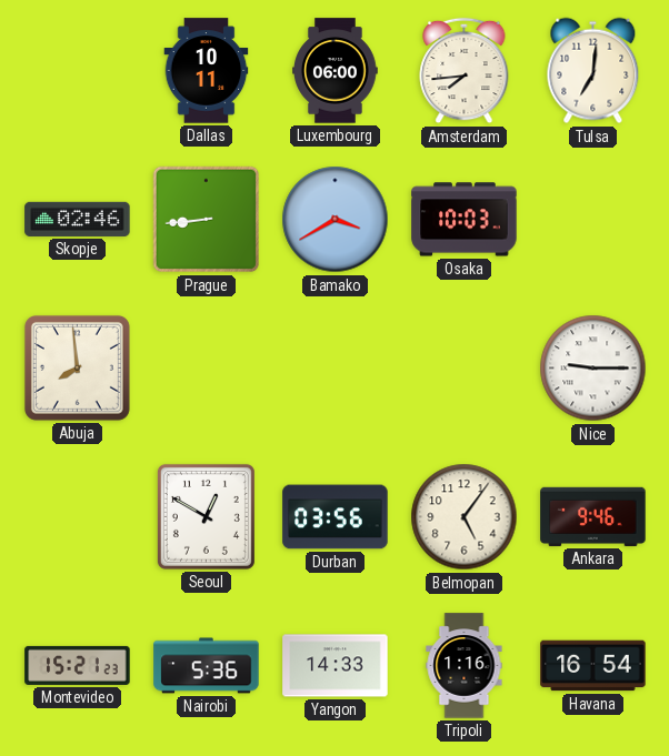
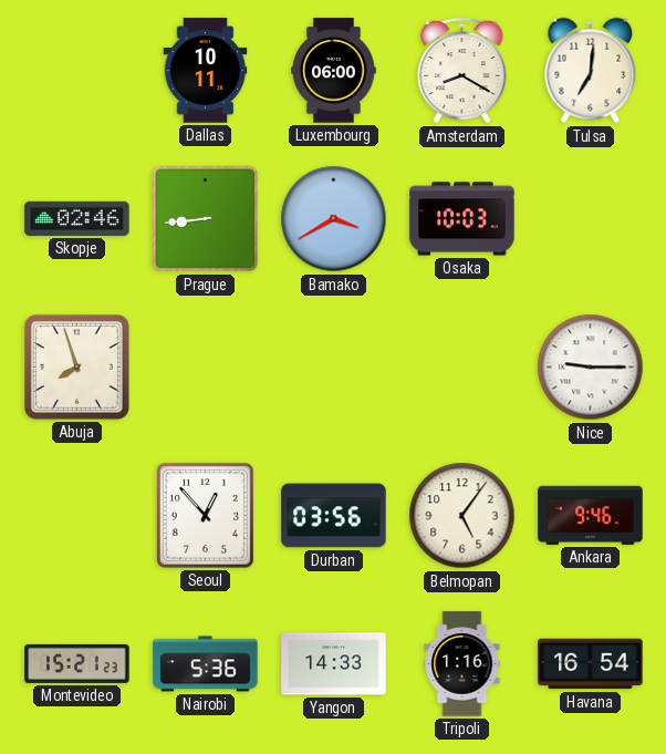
Amsterdam: 7:44 -> 8:20 (462, 71)
Abuja: 7:59 -> 7:57 (76, 366)
Seoul: 12:50 -> 12:53 (205, 515)
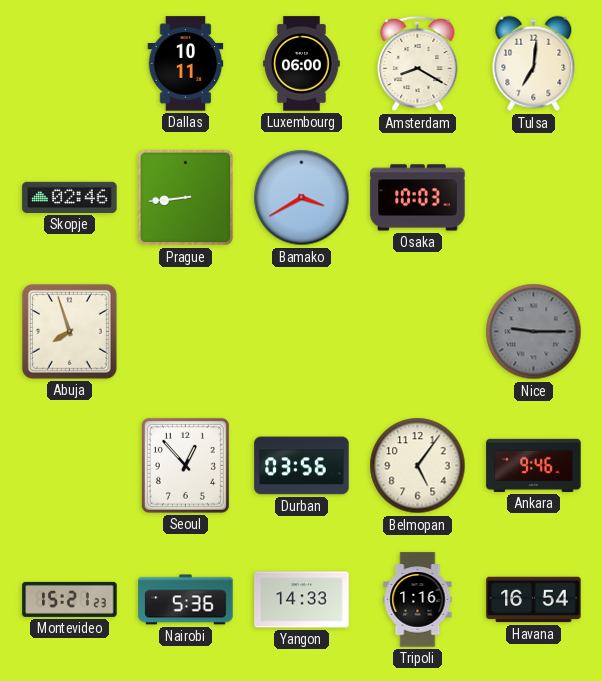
Nice dial: white -> grey (534, 332)
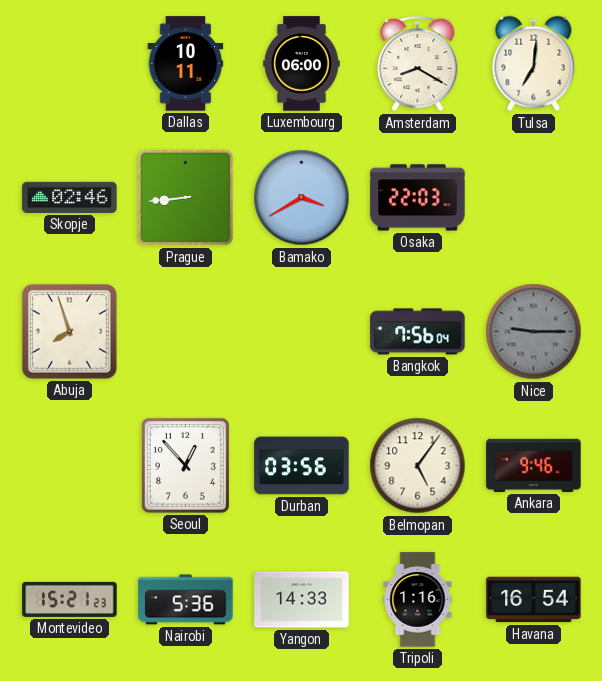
Osaka: 10:03 -> 22:03 (418, 198)
Bangkok: none -> 7:56 (418, 332)
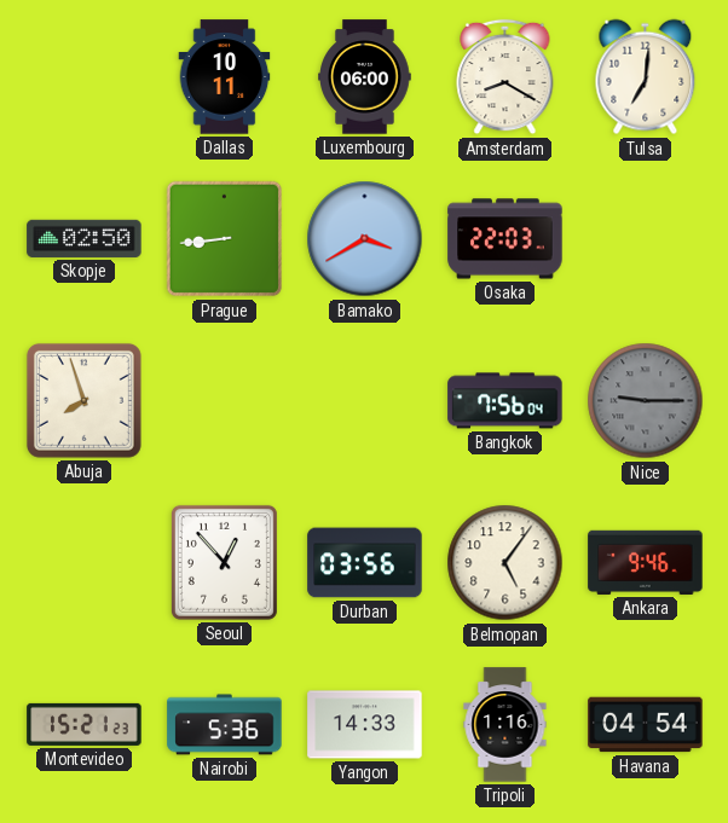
Skopje: 02:46 -> 02:50 (85, 238)
Havana: 16:54 -> 04:54 (646, 725)
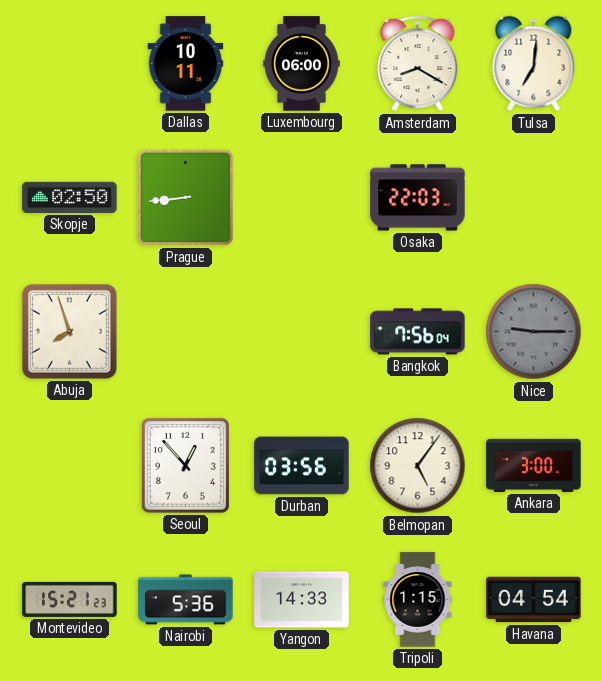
Bamako: 3:40 -> none (365, 239)
Ankara: 9:46 -> 3:00 (534, 465)
Tripoli: 1:16 -> 1:15 (418, 600)
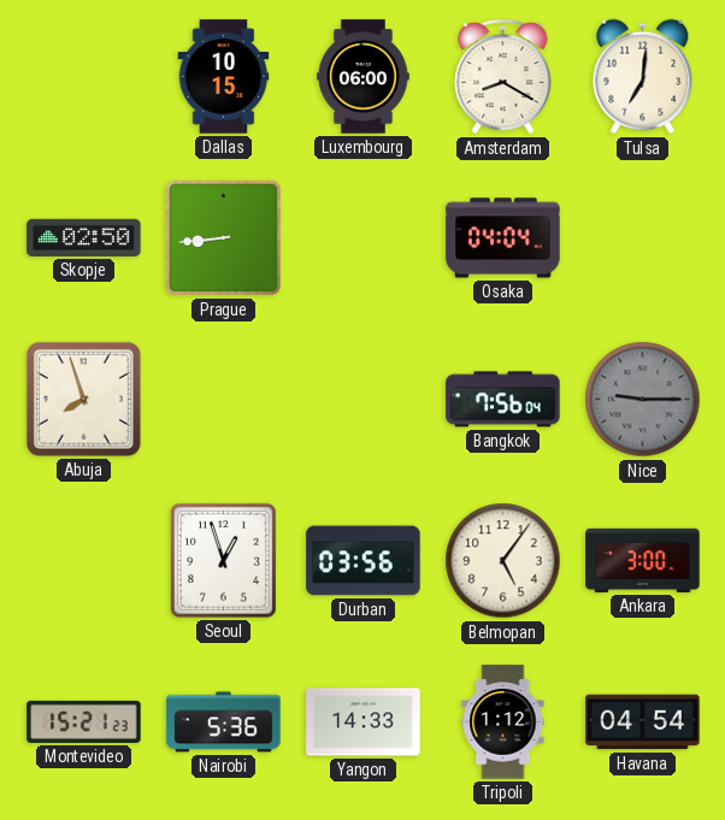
Dallas: 10:11 -> 10:15 (224, 77)
Osaka: 22:03 -> 04:04 (503, 238)
Seoul: 12:53 -> 12:57 (223, 560)
Tripoli: 1:15 -> 1:12 (503, 722)
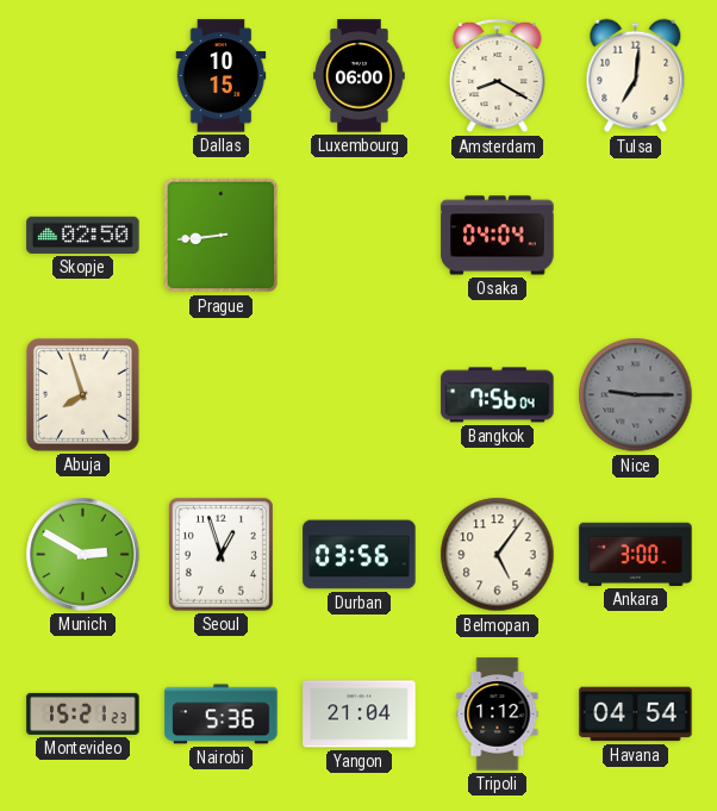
Munich: none -> 2:50 (83, 555)
Yangon: 14:33 -> 21:04 (360, 715)
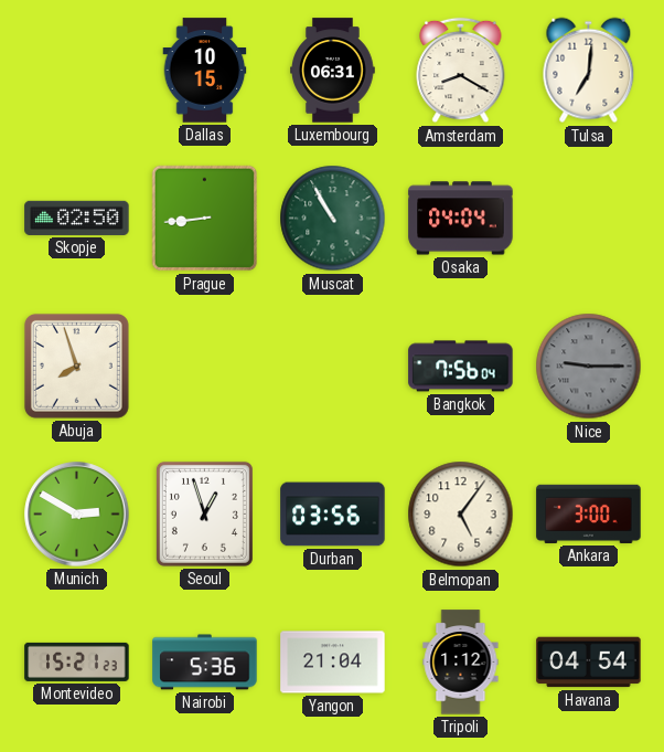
Luxembourg: 06:00 -> 06:31 (333, 71)
Muscat: none -> 10:55 (333, 219)
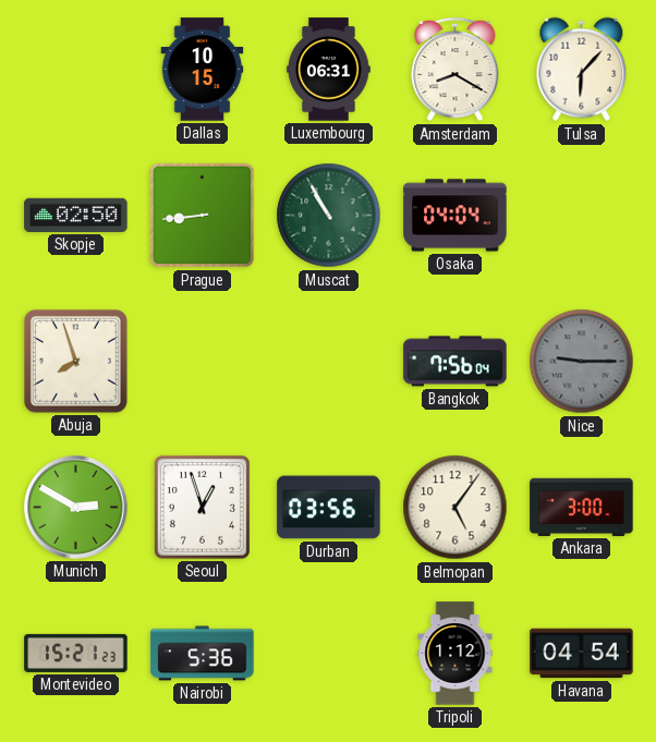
Tulsa: 7:01 -> 6:07 (582, 70)
Yangon: 21:04 -> none (333, 663)
